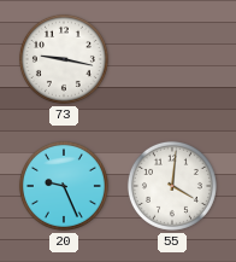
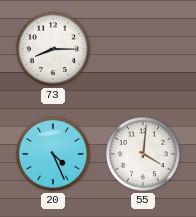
73: 9:17 -> 8:15 (53, 49)
20: 9:26 -> 4:26 (53, 154)
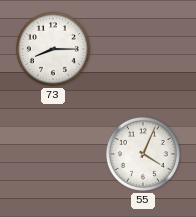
20: 4:26 -> none (53, 154)
55: 4:01 -> 4:04 (143, 154)
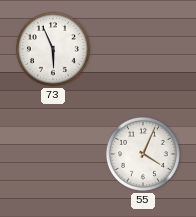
73: 8:15 -> 5:56 (53, 49)
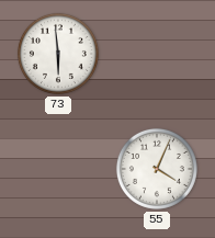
73: 5:56 -> 5:59 (58, 54)
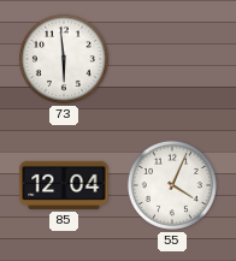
85: none -> 12:04 (64, 185)
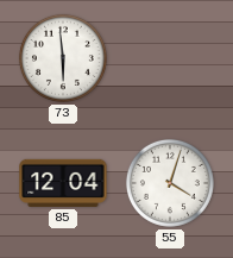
55: 4:04 -> 4:03 (170, 183)
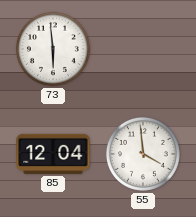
55: 4:03 -> 3:59 (143, 154)
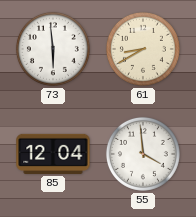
61: none -> 8:40 (143, 49)
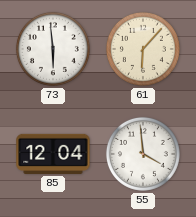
61: 8:40 -> 6:07 (143, 49)
